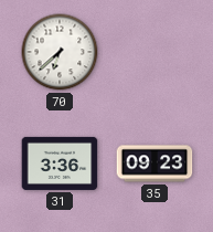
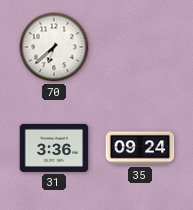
35: 09:23 -> 09:24 (140, 148)
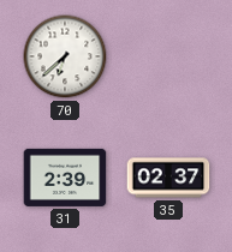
31: 3:36 -> 2:39 (65, 178)
35: 09:24 -> 02:37 (168, 178)
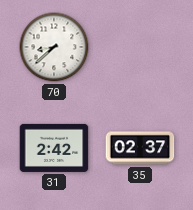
70: 6:38 -> 8:38 (54, 47)
31: 2:39 -> 2:42 (54, 148)
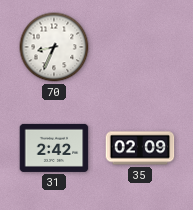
70: 8:38 -> 8:34 (54, 47)
35: 02:37 -> 02:09 (140, 148)
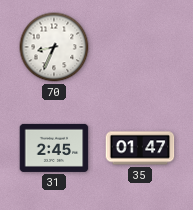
31: 2:42 -> 2:45 (54, 148)
35: 02:09 -> 01:47 (140, 148)
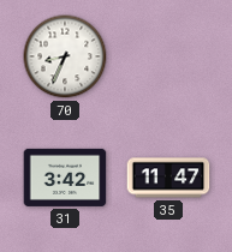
31: 2:45 -> 3:42 (65, 178)
35: 01:47 -> 11:47 (168, 178)
